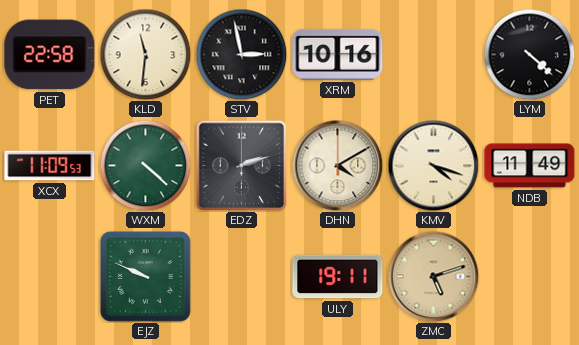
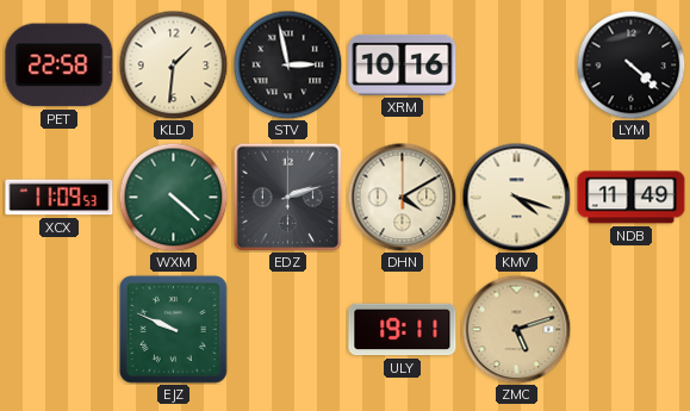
KLD: 11:31 -> 1:31 (173, 64)
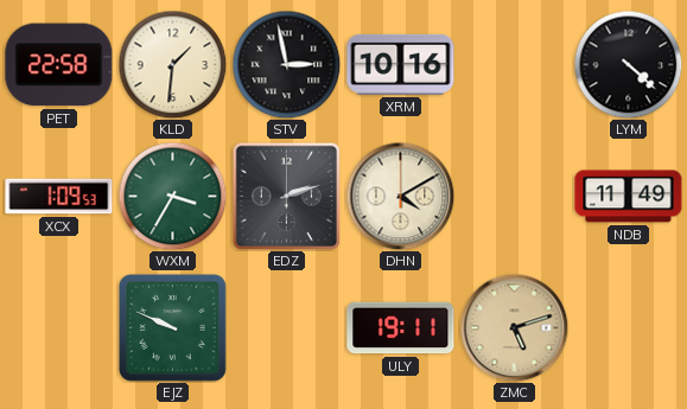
XCX: 11:09 -> 1:09 (59, 197)
WXM: 4:22 -> 3:35 (172, 196)
KMV: 4:18 -> none (516, 197)
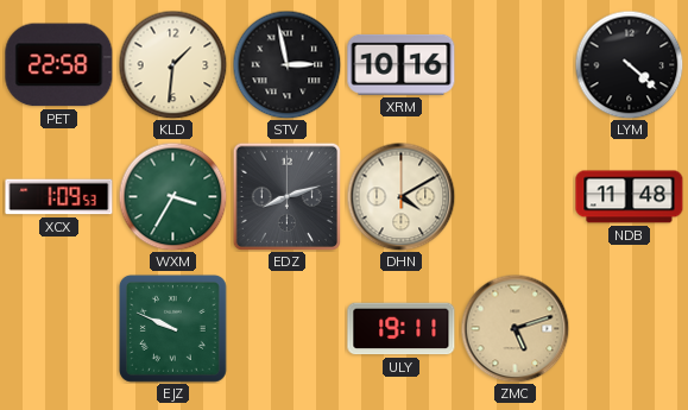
EDZ: 2:12 -> 8:12 (286, 196)
NDB: 11:49 -> 11:48 (630, 197)
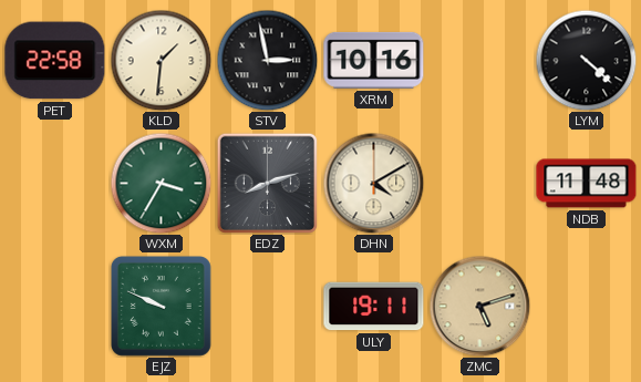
XCX: 1:09 -> none (59, 197)
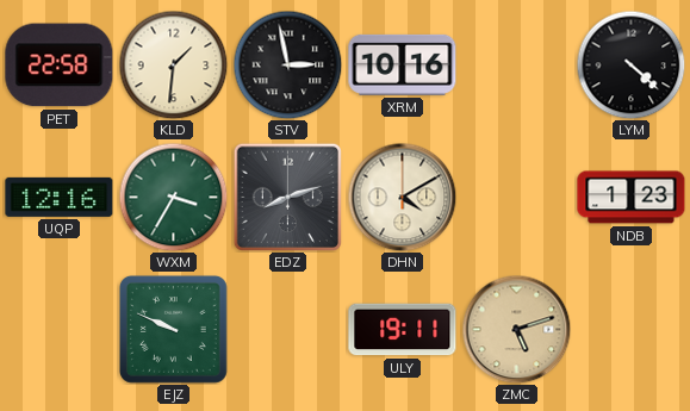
UQP: none -> 12:16 (60, 197)
NDB: 11:48 -> 1:23 (632, 198)
